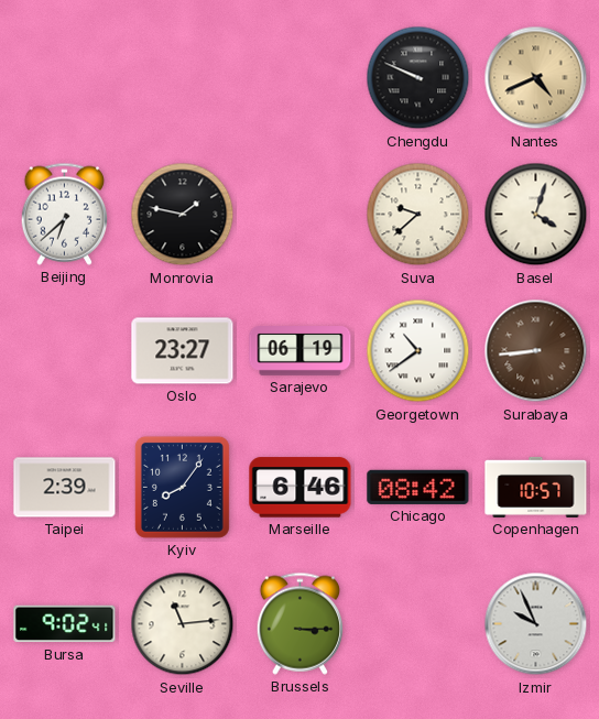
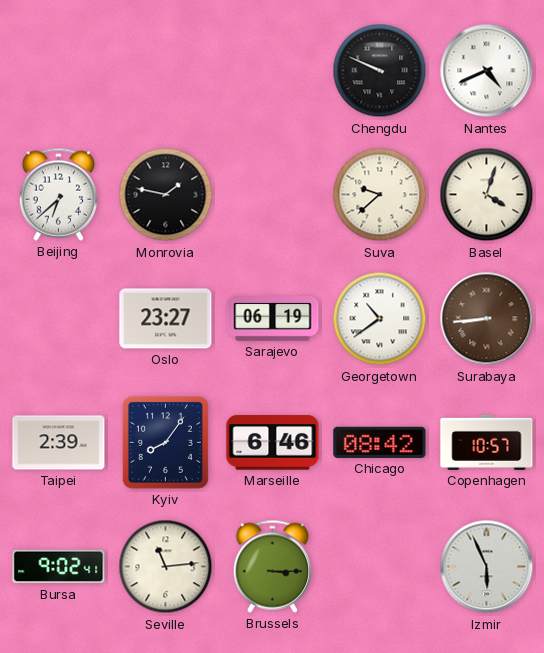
Nantes dial: champagne -> white (487, 71)
Izmir: 9:56 -> 5:56 (487, 567)
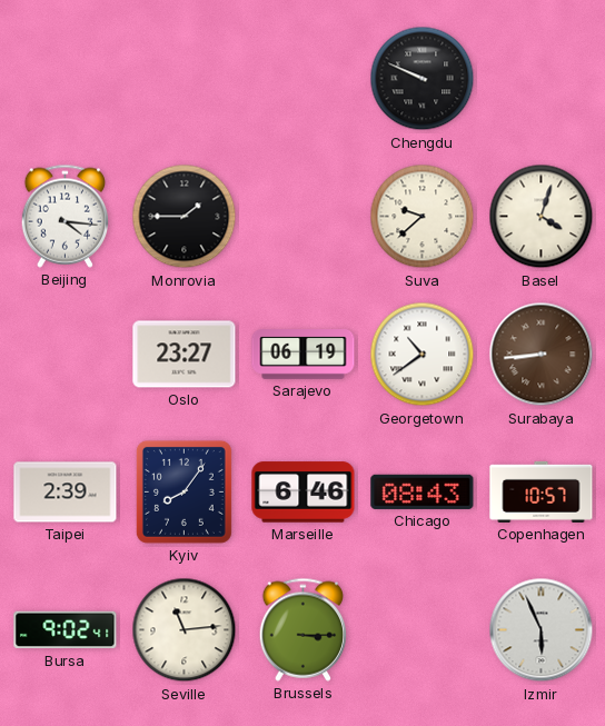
Nantes: 4:41 -> none (487, 71)
Beijing: 6:38 -> 4:16 (65, 216)
Monrovia: 1:47 -> 1:45 (185, 217)
Chicago: 08:42 -> 08:43 (423, 491)
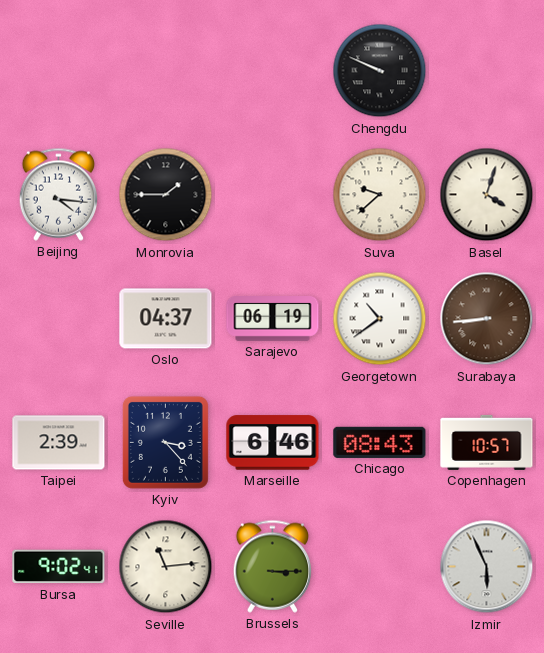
Oslo: 23:27 -> 04:37 (166, 319)
Kyiv: 8:06 -> 3:23 (165, 442)
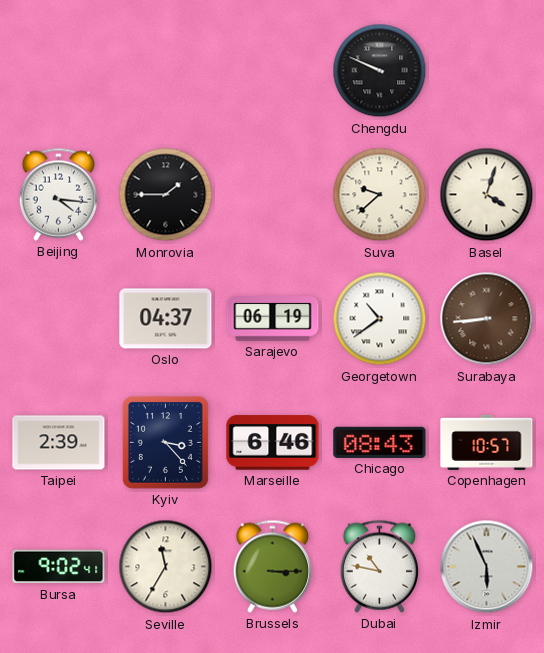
Seville: 11:14 -> 11:35 (166, 567)
Dubai: none -> 10:47 (379, 566)
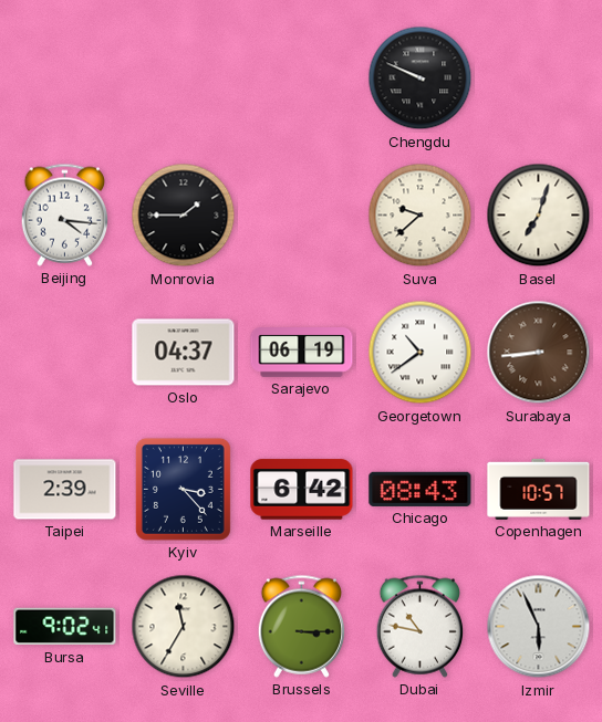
Basel: 4:03 -> 7:03 (539, 216)
Marseille: 6:46 -> 6:42 (302, 490)
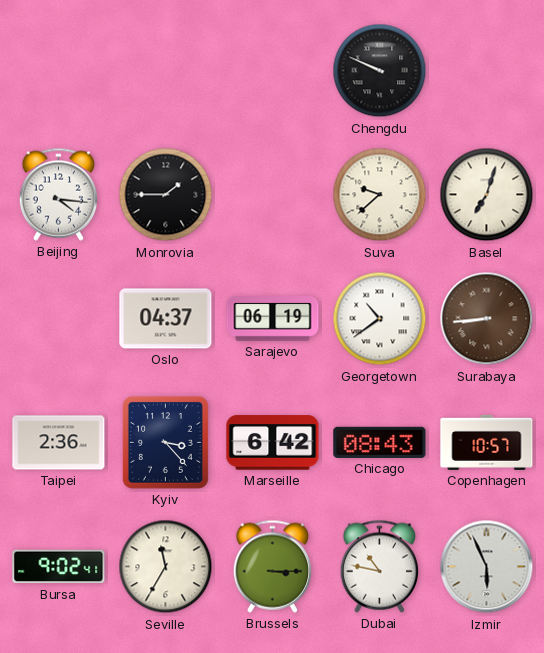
Taipei: 2:39 -> 2:36 (59, 443)
